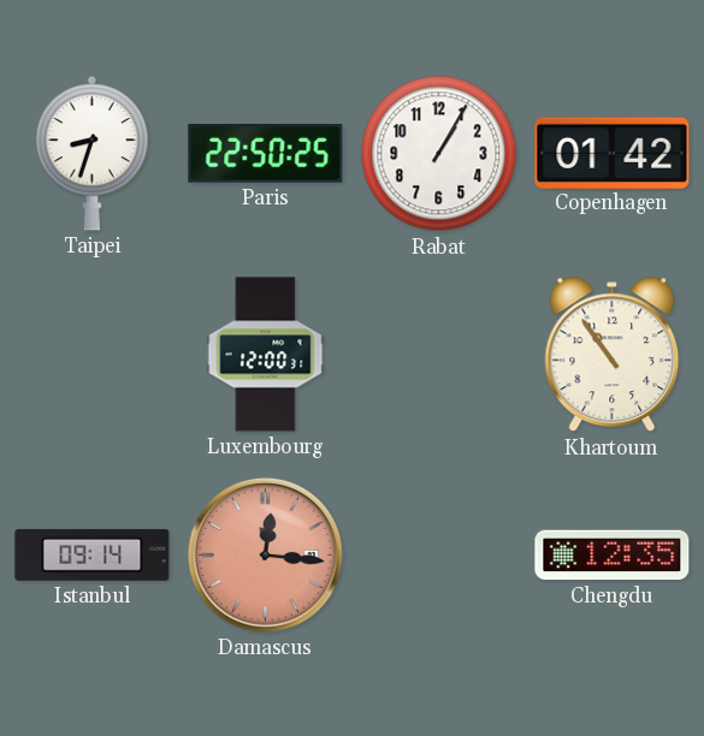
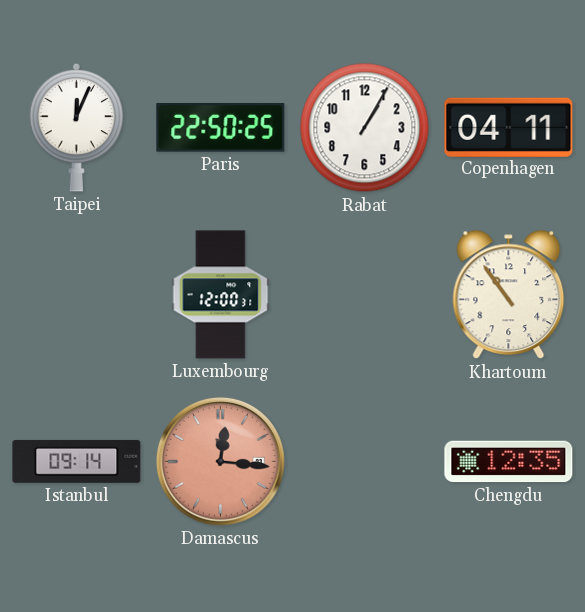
Taipei: 8:33 -> 12:04 (77, 127)
Copenhagen: 01:42 -> 04:11 (509, 127)
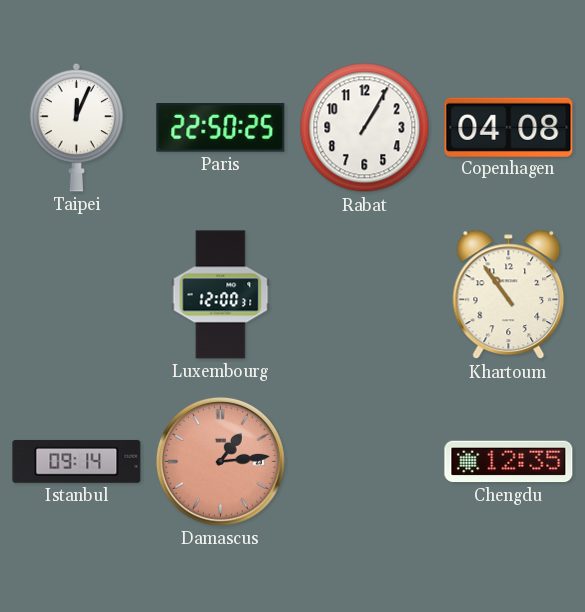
Copenhagen: 04:11 -> 04:08 (509, 127)
Damascus: 12:16 -> 1:14 (220, 461)
